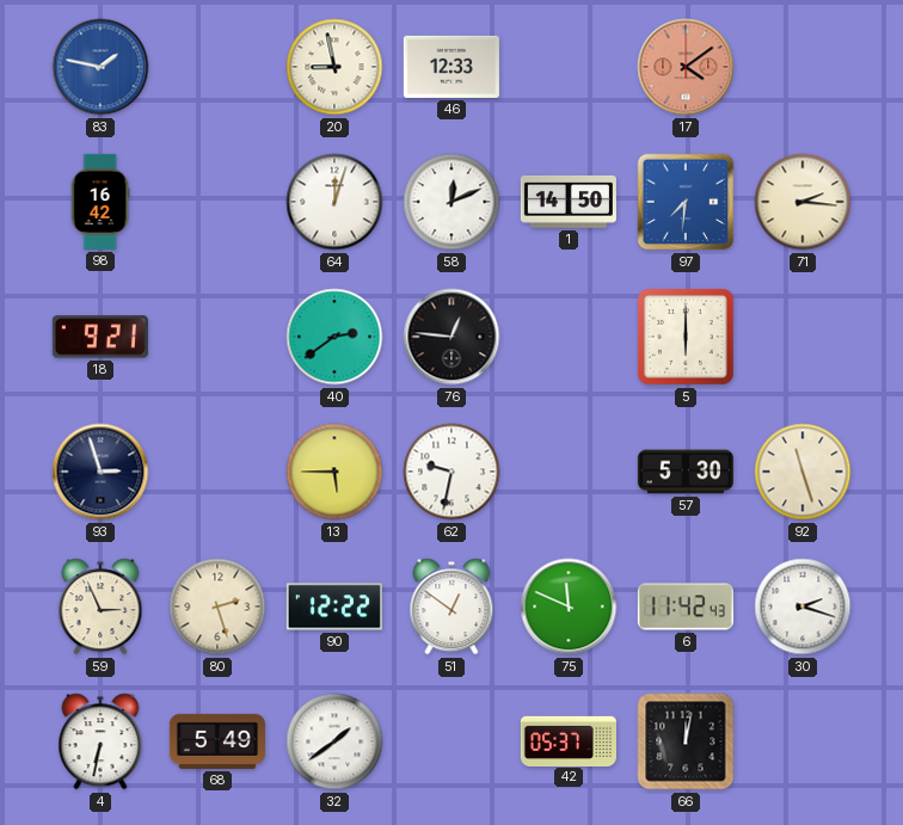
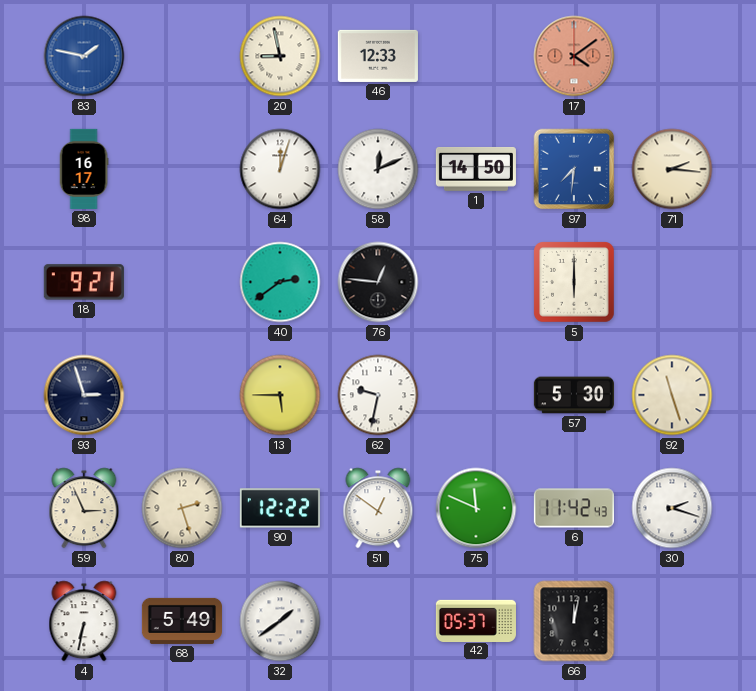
98: 16:42 -> 16:17 (84, 169)
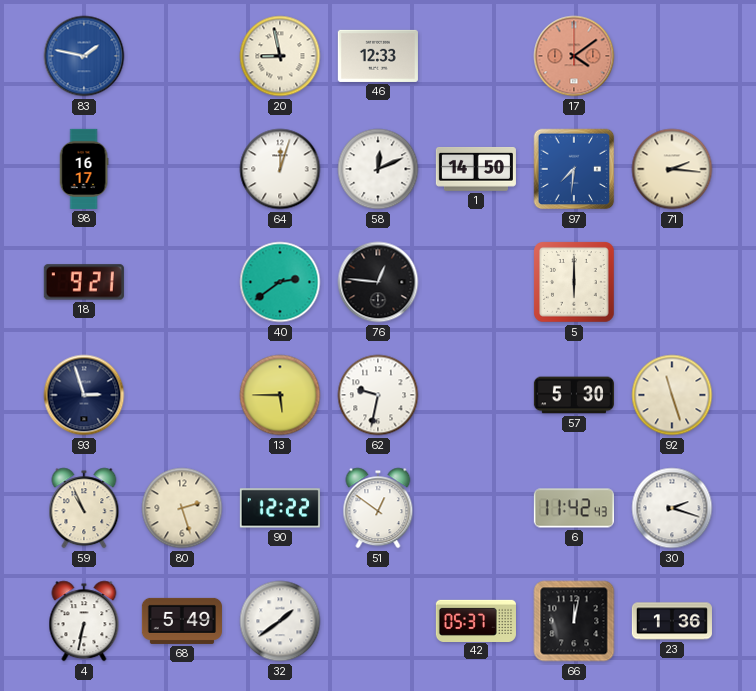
59: 2:56 -> 10:56 (84, 508)
75: 11:49 -> none (476, 508)
23: none -> 1:36 (672, 621)
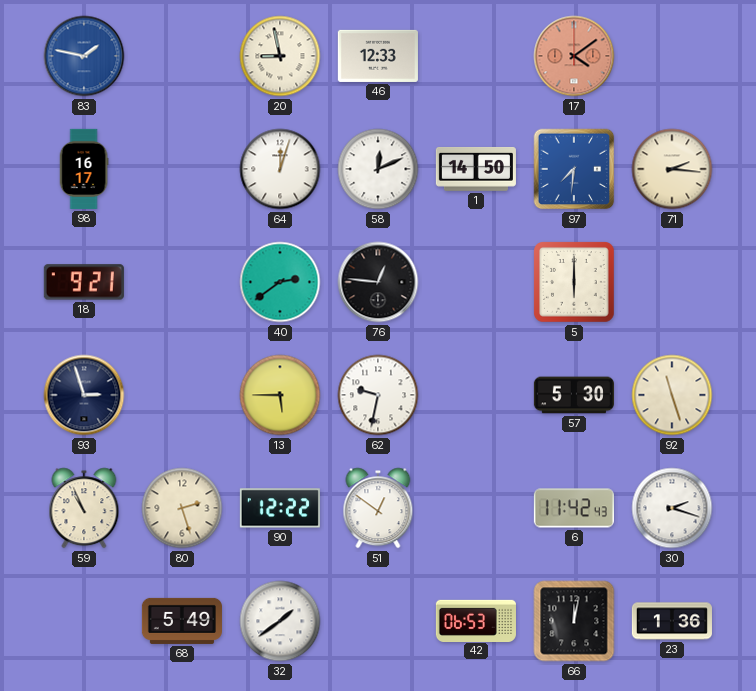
4: 6:32 -> none (84, 621)
42: 05:37 -> 06:53 (476, 620)
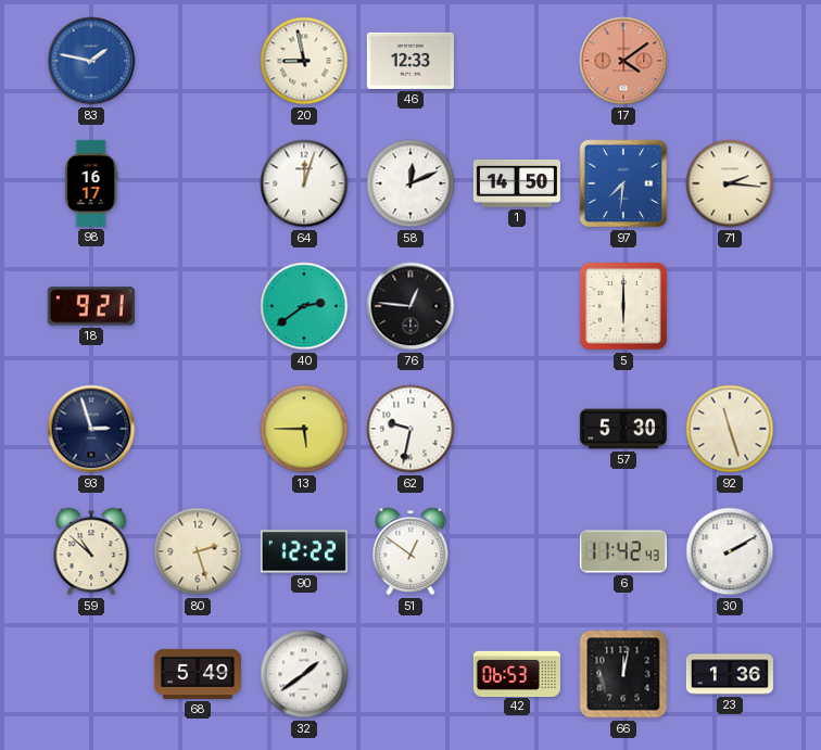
59: 10:56 -> 10:52 (91, 551)
30: 2:18 -> 2:10 (730, 551)
